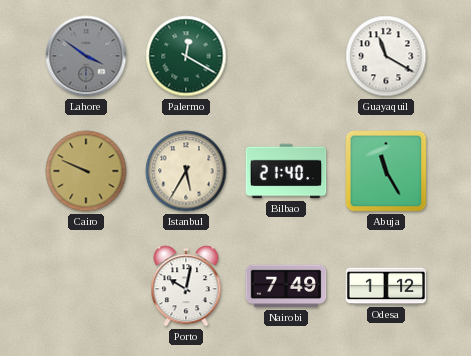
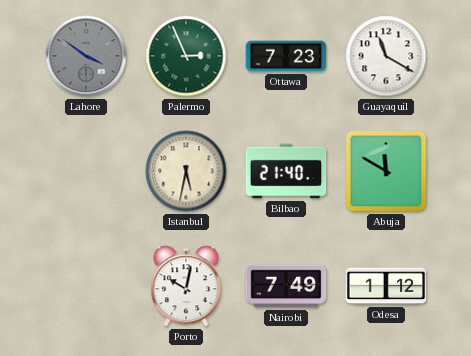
Palermo: 12:20 -> 2:56 (186, 56)
Ottawa: none -> 7:23 (286, 56)
Cairo: 9:49 -> none (86, 171)
Istanbul: 5:35 -> 5:32 (186, 171)
Abuja: 11:25 -> 11:50 (386, 171)
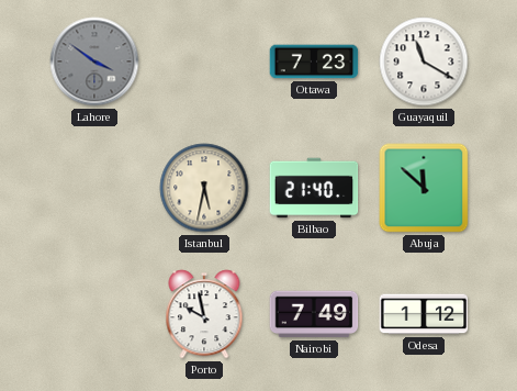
Palermo: 2:56 -> none (186, 56)
Abuja: 11:50 -> 11:52 (424, 188)
Porto: 10:02 -> 9:58 (204, 314)
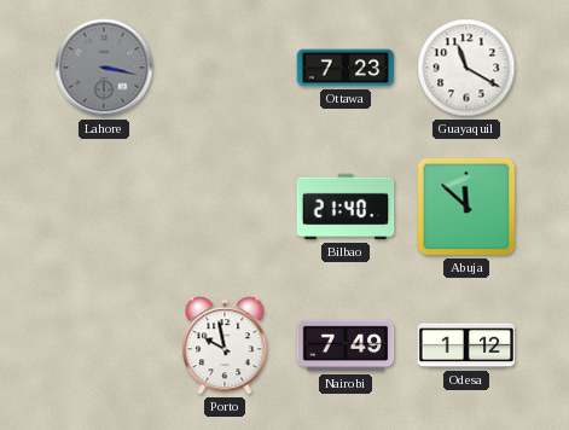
Lahore: 3:51 -> 3:17 (104, 68)
Istanbul: 5:32 -> none (204, 188)
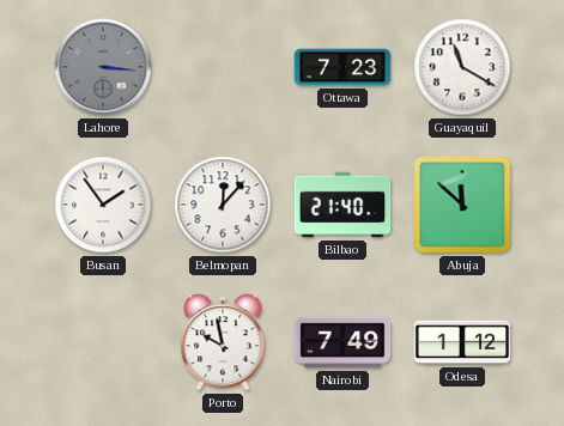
Lahore: 3:17 -> 3:16 (103, 67)
Busan: none -> 1:54 (103, 205)
Belmopan: none -> 12:07 (223, 205)
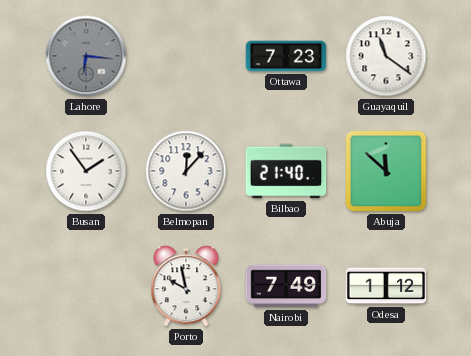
Lahore: 3:16 -> 6:16 (86, 56)
Guayaquil: 11:20 -> 11:21 (386, 56)
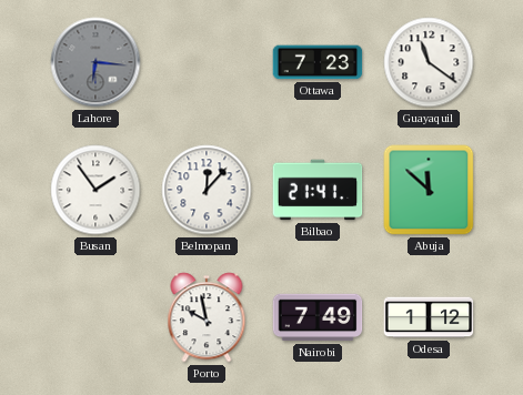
Bilbao: 21:40 -> 21:41 (318, 190)
